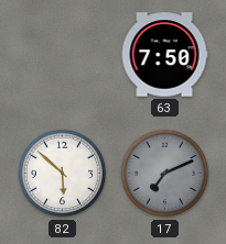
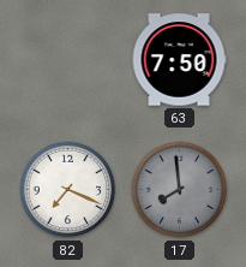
82: 5:52 -> 7:19 (68, 190)
17: 7:11 -> 7:59 (180, 190)
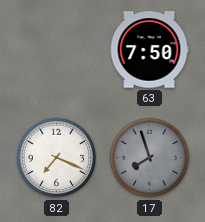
17: 7:59 -> 7:57 (150, 158)
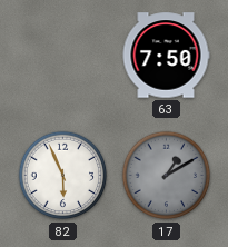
82: 7:19 -> 5:56 (63, 176)
17: 7:57 -> 1:10 (167, 176)
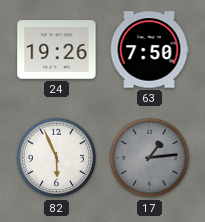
24: none -> 19:26 (57, 50)
17: 1:10 -> 1:14 (150, 158)
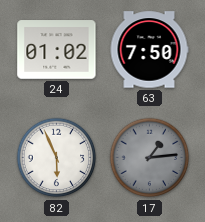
24: 19:26 -> 01:02 (57, 50)
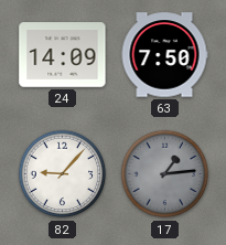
24: 01:02 -> 14:09 (63, 55)
82: 5:56 -> 9:07 (63, 174)
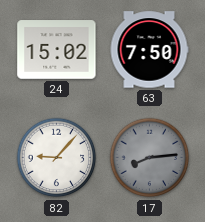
24: 14:09 -> 15:02 (57, 50)
17: 1:14 -> 8:14 (150, 158)
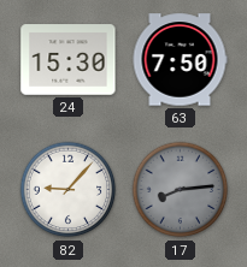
24: 15:02 -> 15:30 (69, 60)
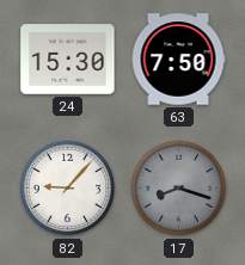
17: 8:14 -> 8:18 (179, 189)
